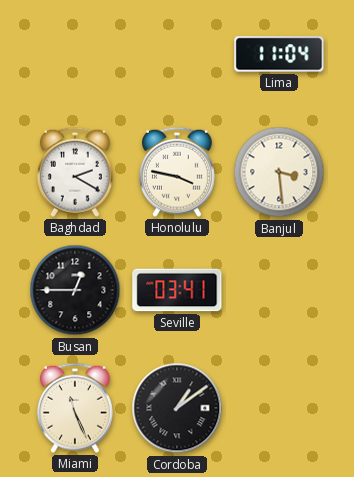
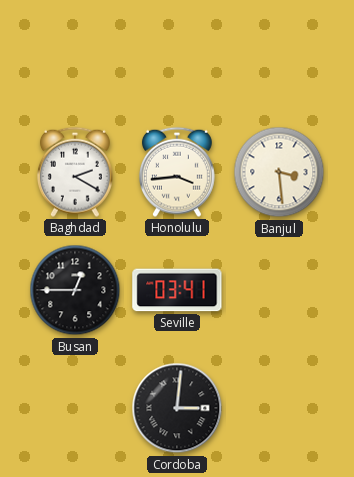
Lima: 11:04 -> none (279, 54)
Honolulu: 3:47 -> 3:44 (177, 172)
Miami: 11:26 -> none (75, 408)
Cordoba: 1:09 -> 3:01 (177, 408)
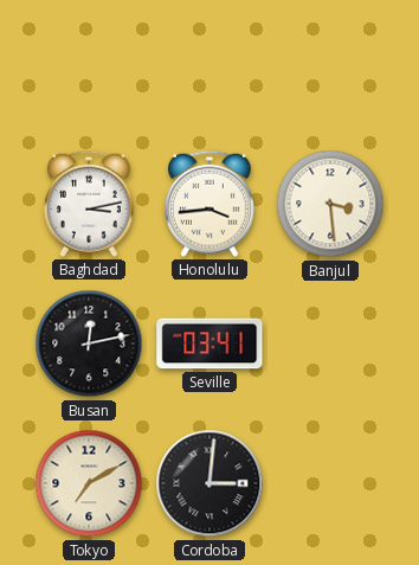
Baghdad: 2:20 -> 3:13 (89, 204)
Busan: 12:45 -> 12:13 (89, 344)
Tokyo: none -> 7:10 (89, 483)
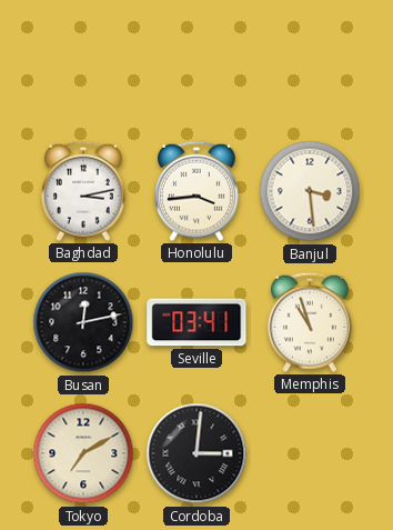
Memphis: none -> 10:57 (310, 322)
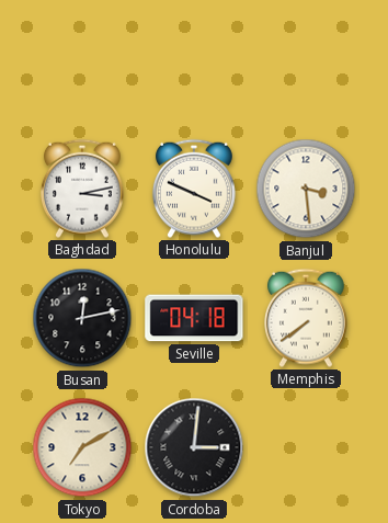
Honolulu: 3:44 -> 3:49 (194, 189)
Seville: 03:41 -> 04:18 (194, 318)
Memphis: 10:57 -> 7:39 (306, 318)
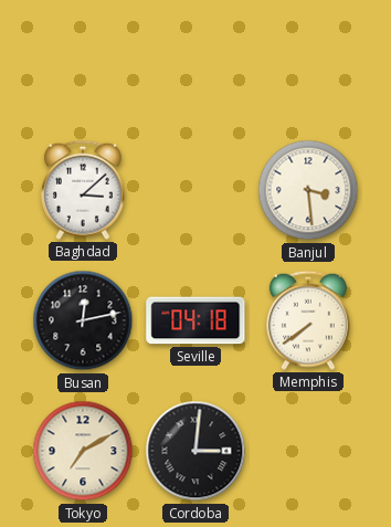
Baghdad: 3:13 -> 3:08 (83, 190)
Honolulu: 3:49 -> none (194, 189)
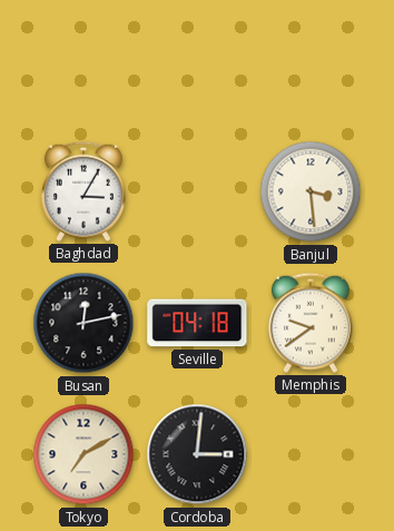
Baghdad: 3:08 -> 3:05 (83, 191)
Memphis: 7:39 -> 9:39 (311, 323)
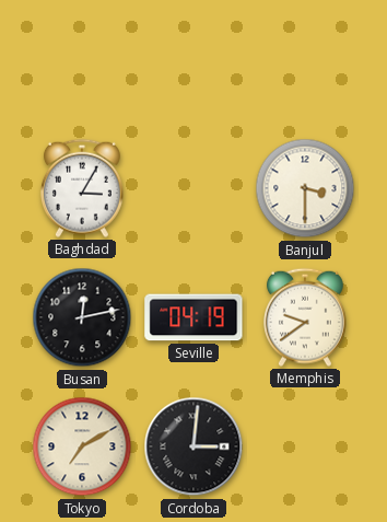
Banjul: 3:29 -> 3:30 (305, 188)
Seville: 04:18 -> 04:19 (193, 317)
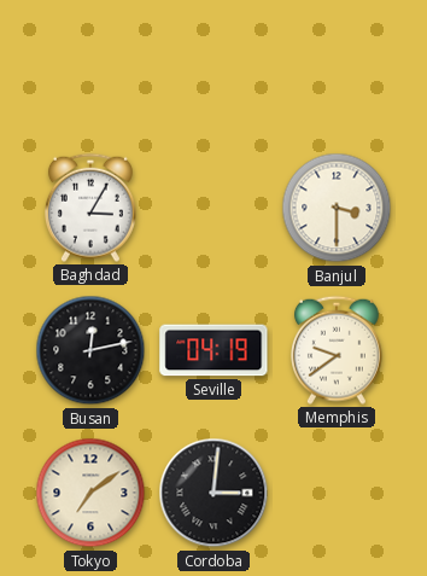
Tokyo: 7:10 -> 7:09 (90, 493)
